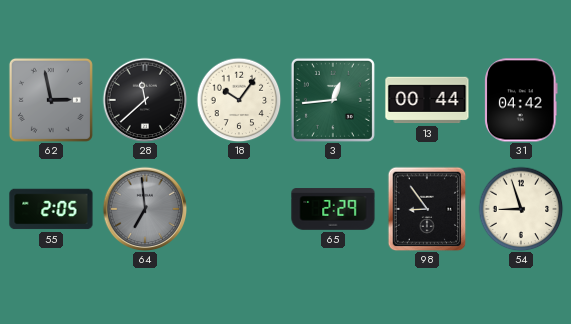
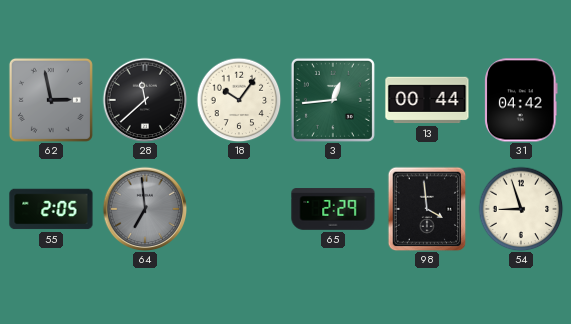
98: 8:54 -> 3:59 (427, 209)
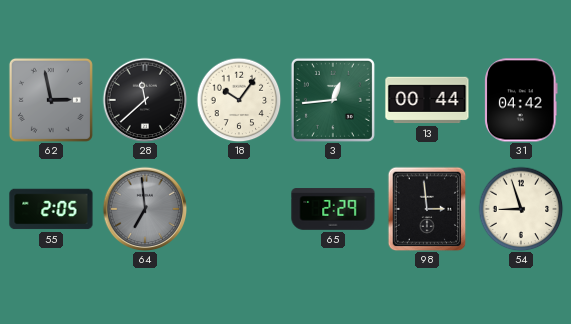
98: 3:59 -> 2:59 (427, 209)
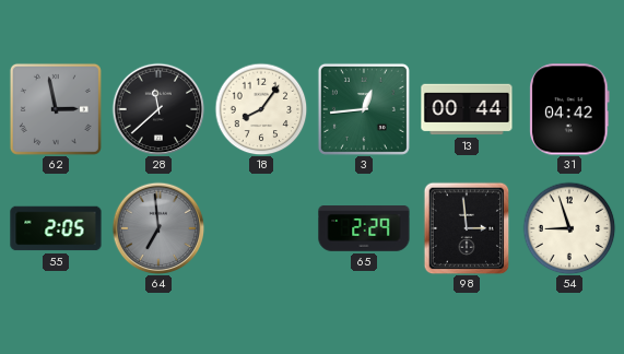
18: 10:06 -> 8:06 (261, 109)
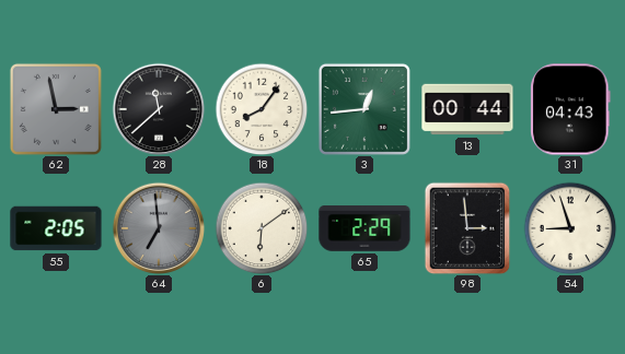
31: 04:42 -> 04:43 (570, 109)
6: none -> 6:09 (262, 228)
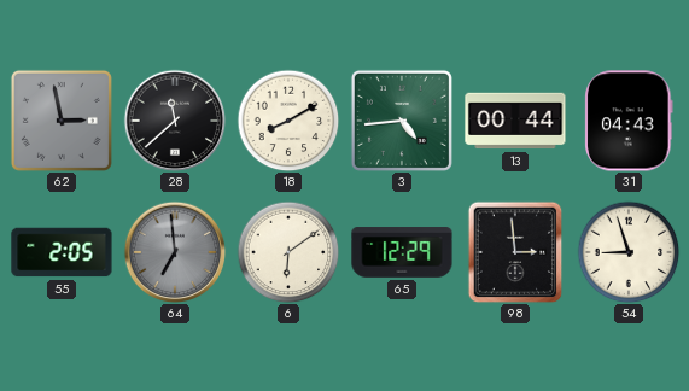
18: 8:06 -> 8:10 (288, 121)
3: 12:44 -> 4:44 (402, 121)
65: 2:29 -> 12:29 (402, 252)
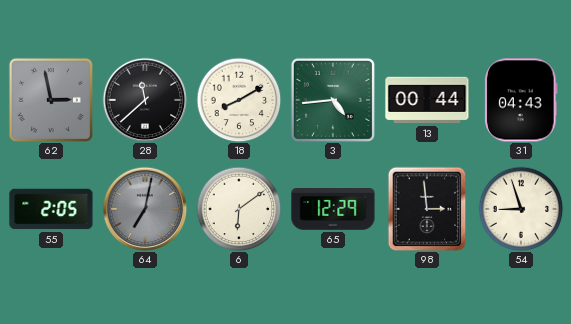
64: 6:59 -> 7:02 (145, 209)
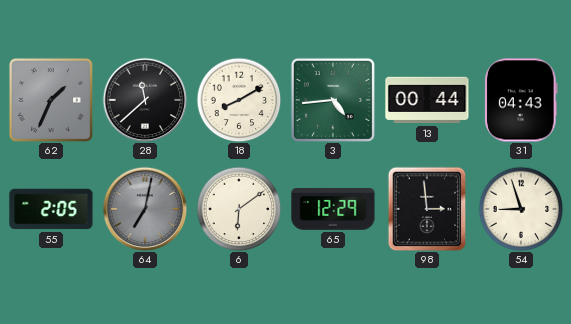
62: 2:58 -> 1:34 (51, 100)
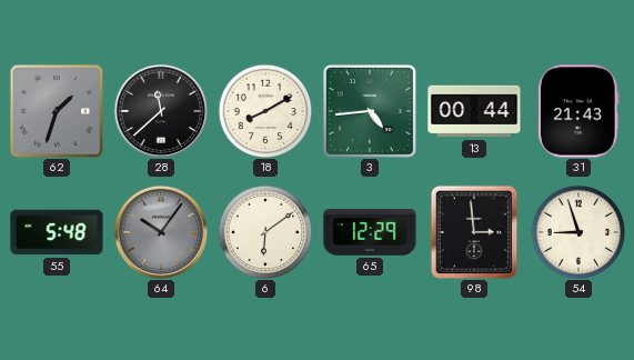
62: 1:34 -> 1:33 (57, 111)
31: 04:43 -> 21:43 (578, 111)
55: 2:05 -> 5:48 (57, 232)
64: 7:02 -> 10:06 (161, 232)
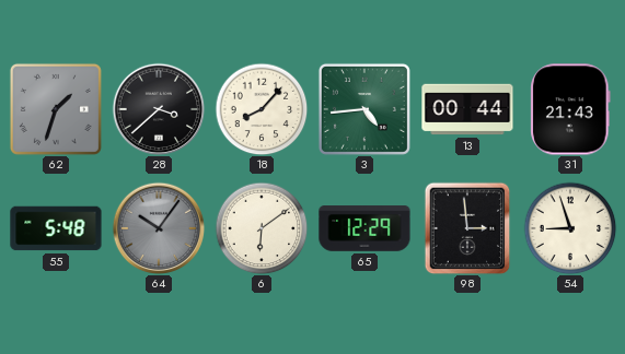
28: 11:38 -> 3:38 (159, 109)
18: 8:10 -> 8:07 (262, 109)
